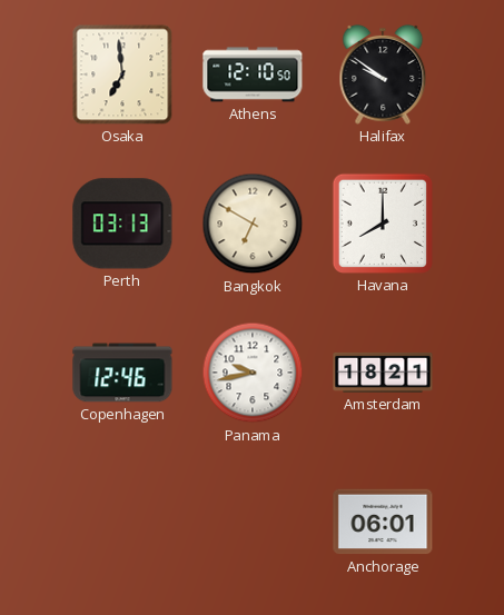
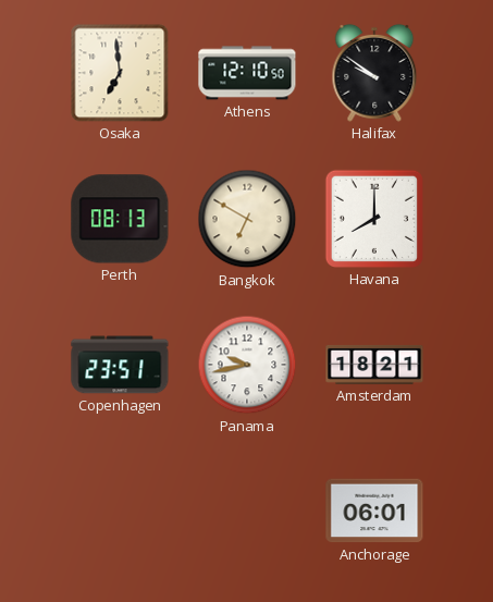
Perth: 03:13 -> 08:13 (120, 219)
Copenhagen: 12:46 -> 23:51 (120, 365)
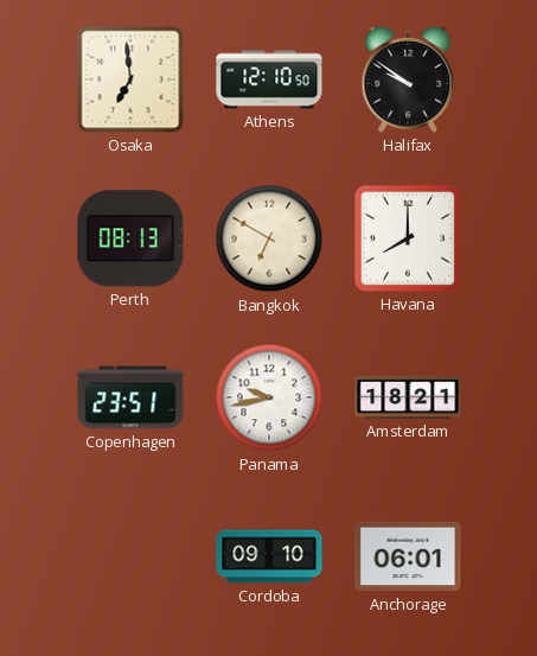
Cordoba: none -> 09:10 (269, 556)
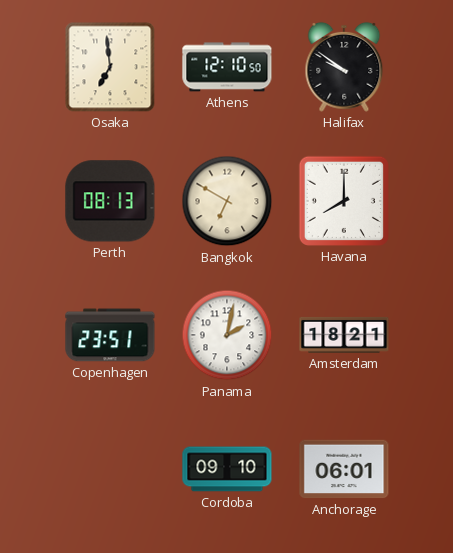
Panama: 9:43 -> 2:02 (227, 335)
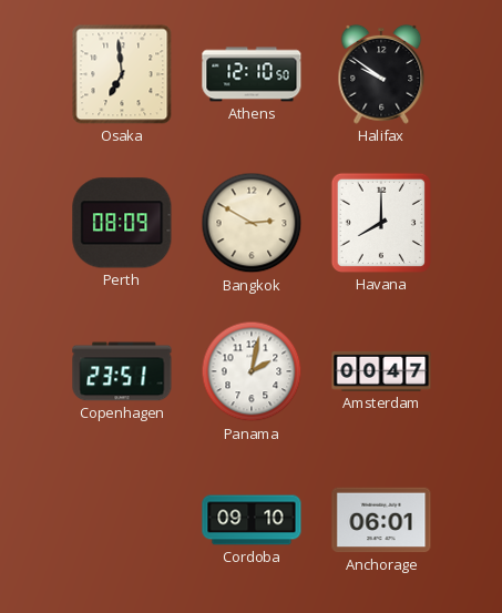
Perth: 08:13 -> 08:09 (122, 223)
Bangkok: 6:50 -> 2:50 (252, 223)
Amsterdam: 18:21 -> 00:47 (381, 371)
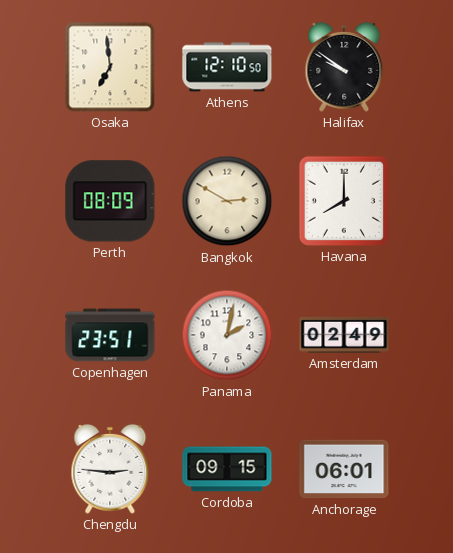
Amsterdam: 00:47 -> 02:49 (344, 335)
Chengdu: none -> 2:46 (110, 469)
Cordoba: 09:10 -> 09:15 (227, 469)
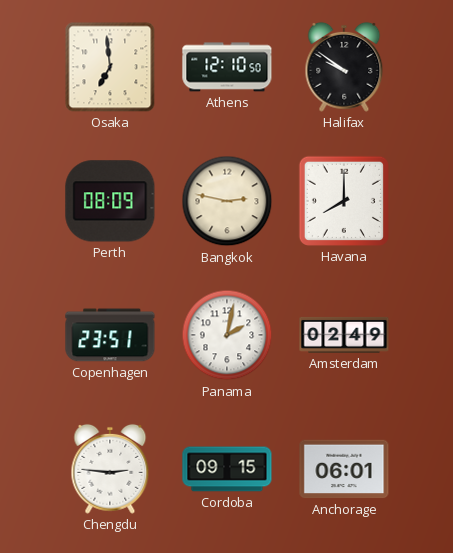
Bangkok: 2:50 -> 2:47 (227, 201)
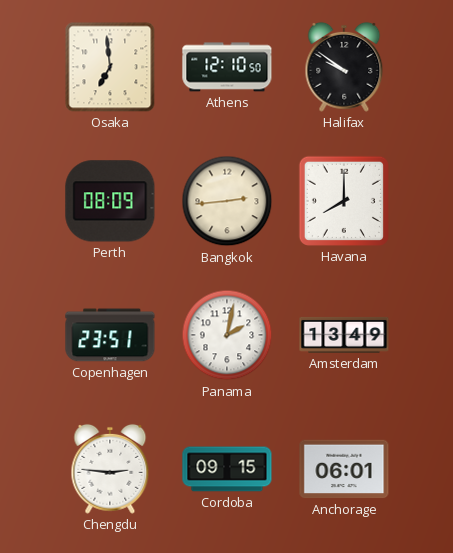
Bangkok: 2:47 -> 2:44 (227, 201)
Amsterdam: 02:49 -> 13:49 (344, 335)
